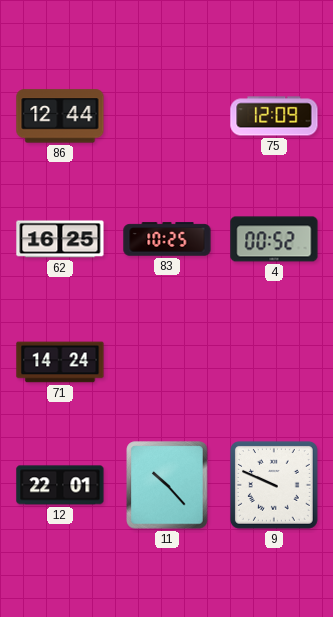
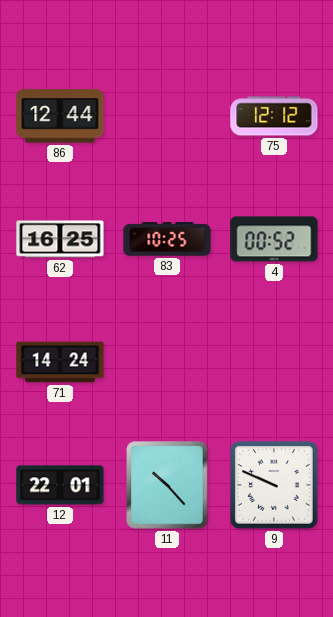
75: 12:09 -> 12:12 (274, 116)
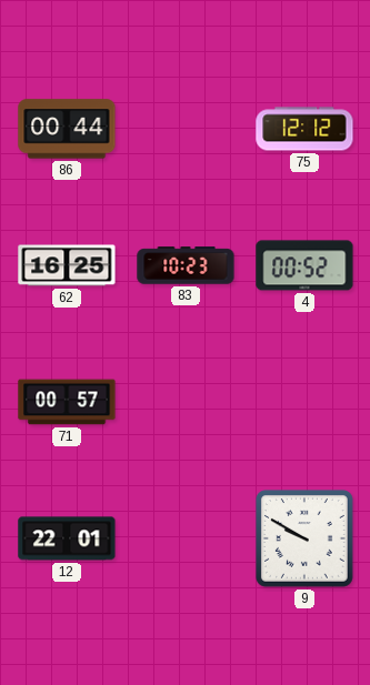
86: 12:44 -> 00:44 (67, 129)
83: 10:25 -> 10:23 (186, 265)
71: 14:24 -> 00:57 (67, 402)
11: 10:23 -> none (167, 485)
9: 9:49 -> 9:50 (304, 538)
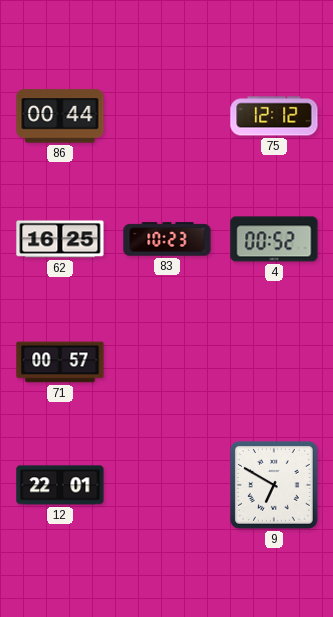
9: 9:50 -> 6:50 (274, 485)
